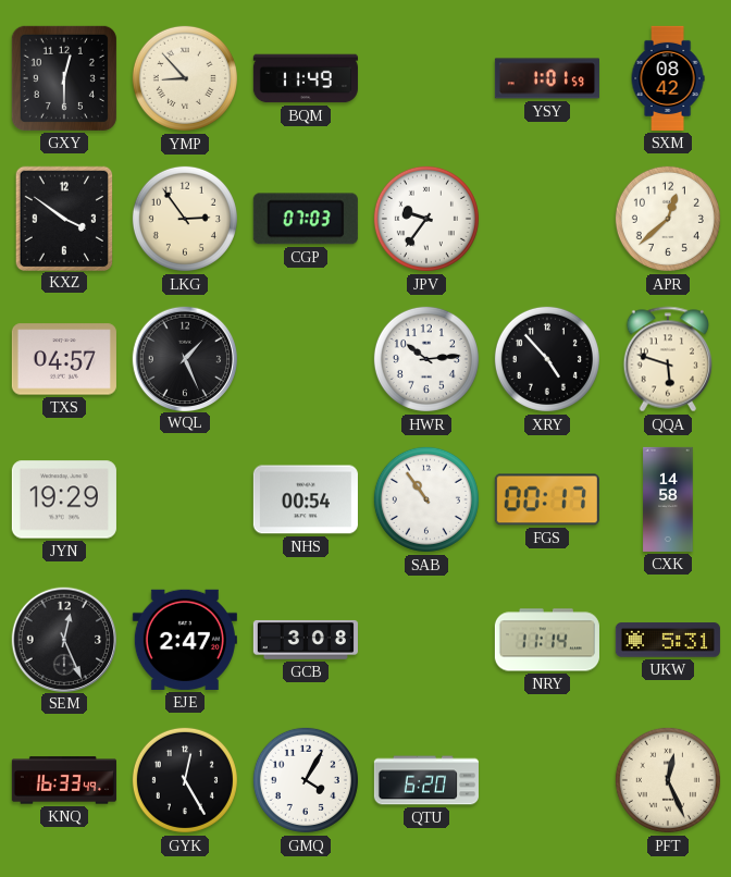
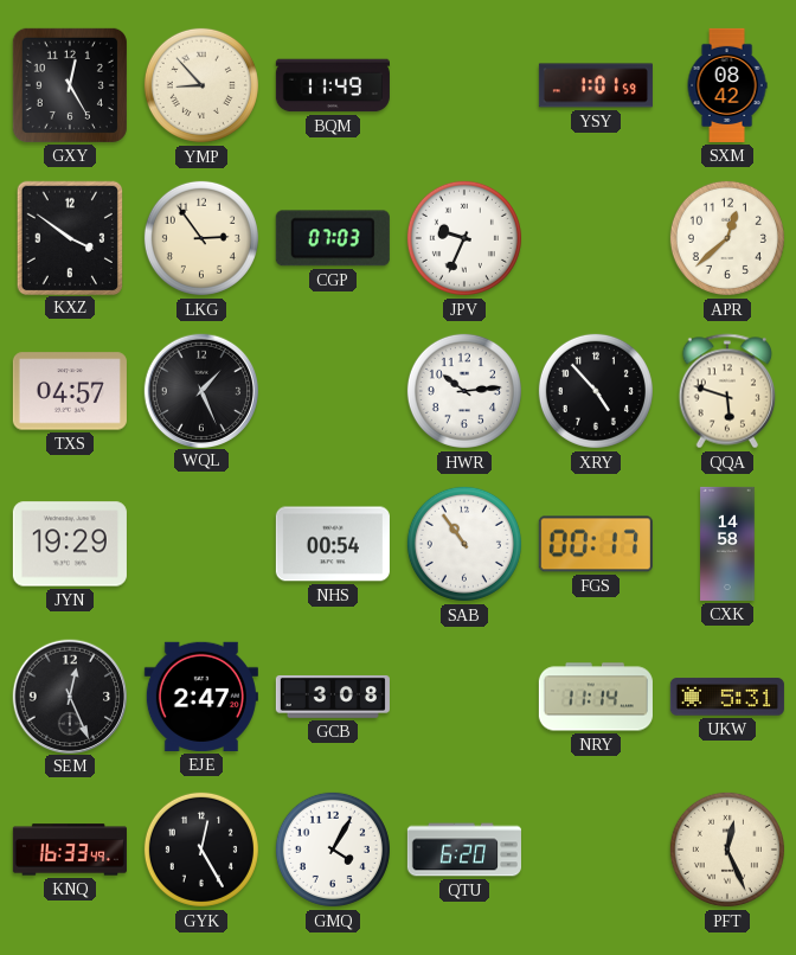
GXY: 12:30 -> 12:25 (70, 85)
JPV: 9:36 -> 9:34 (464, 238)
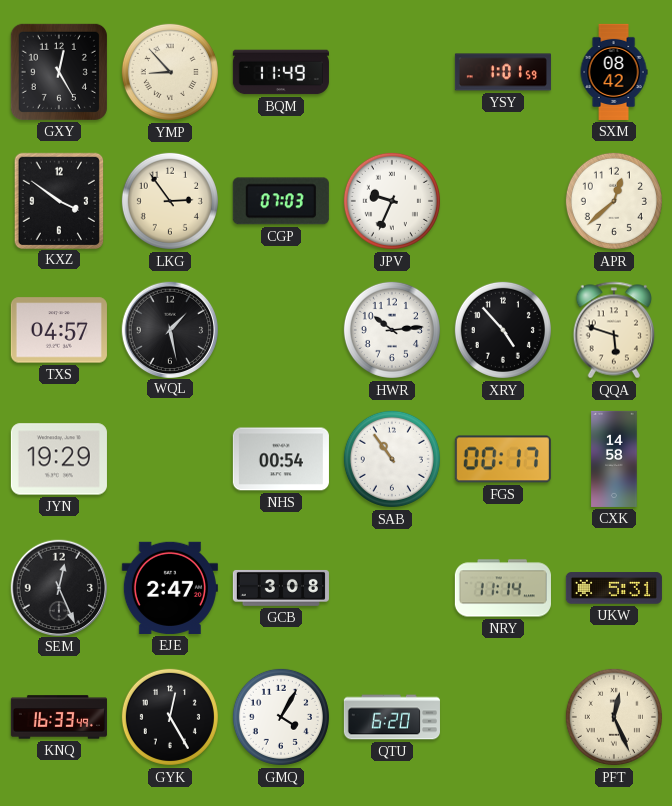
WQL: 1:26 -> 1:28 (169, 329)
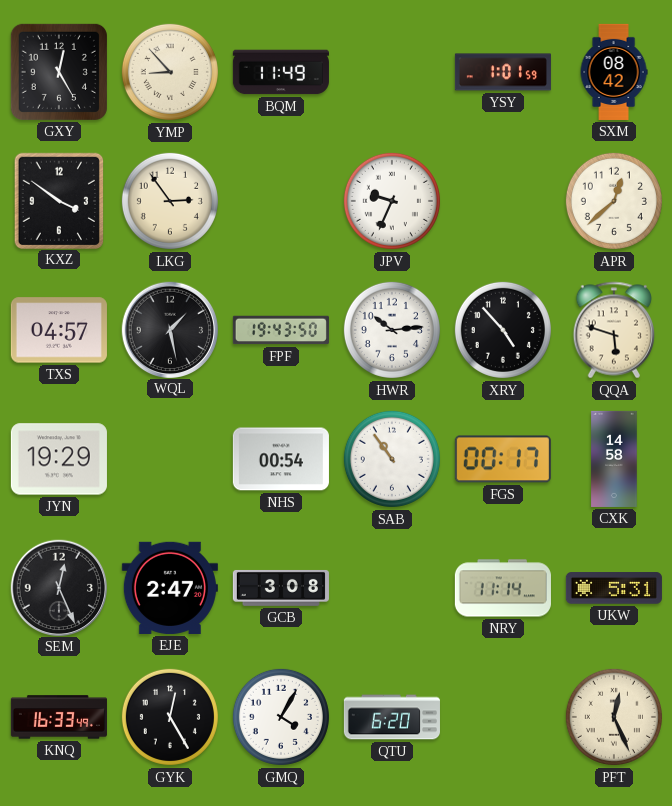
CGP: 07:03 -> none (281, 201)
FPF: none -> 19:43 (281, 330)
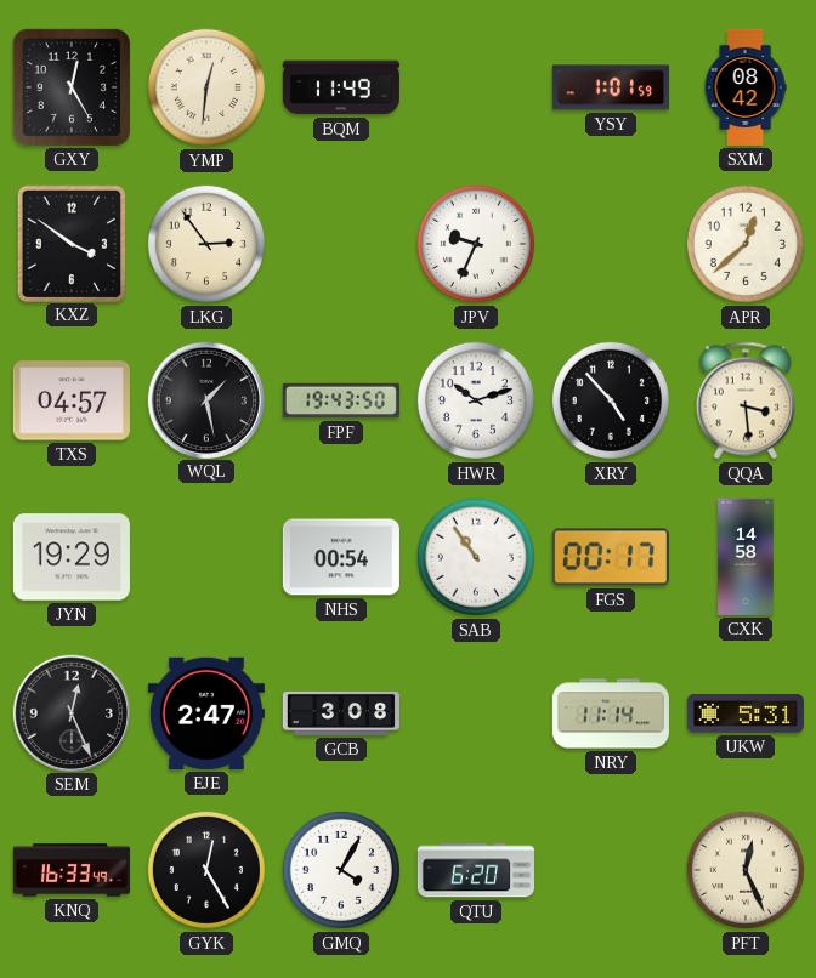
YMP: 8:53 -> 12:31 (206, 87)
HWR: 10:14 -> 10:12 (476, 400)
QQA: 5:48 -> 3:29 (746, 400)
